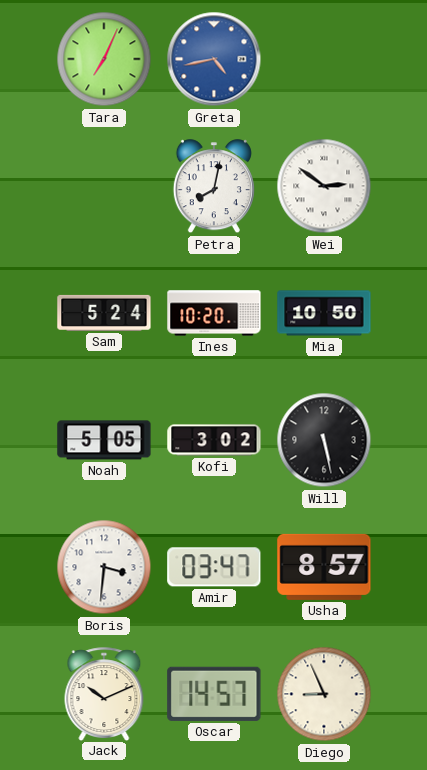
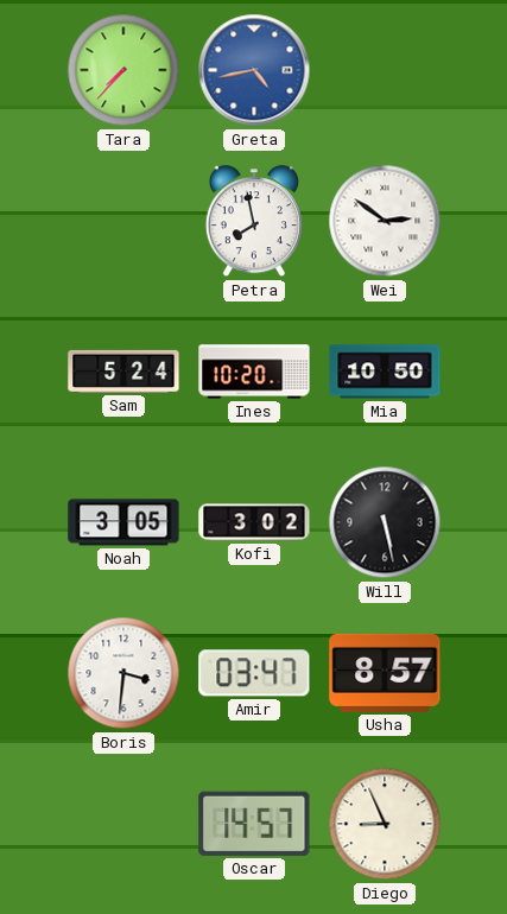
Tara: 7:04 -> 7:37 (123, 70)
Petra: 8:02 -> 7:58 (254, 222)
Noah: 5:05 -> 3:05 (123, 522)
Jack: 10:11 -> none (104, 694)
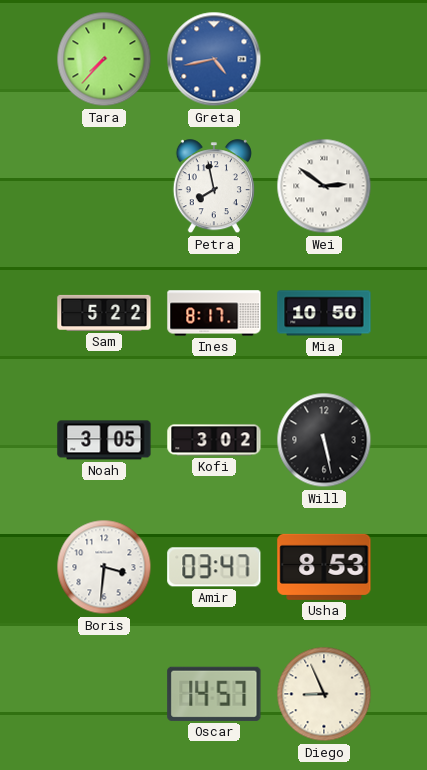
Sam: 5:24 -> 5:22 (104, 313)
Ines: 10:20 -> 8:17 (214, 313)
Usha: 8:57 -> 8:53 (324, 567)
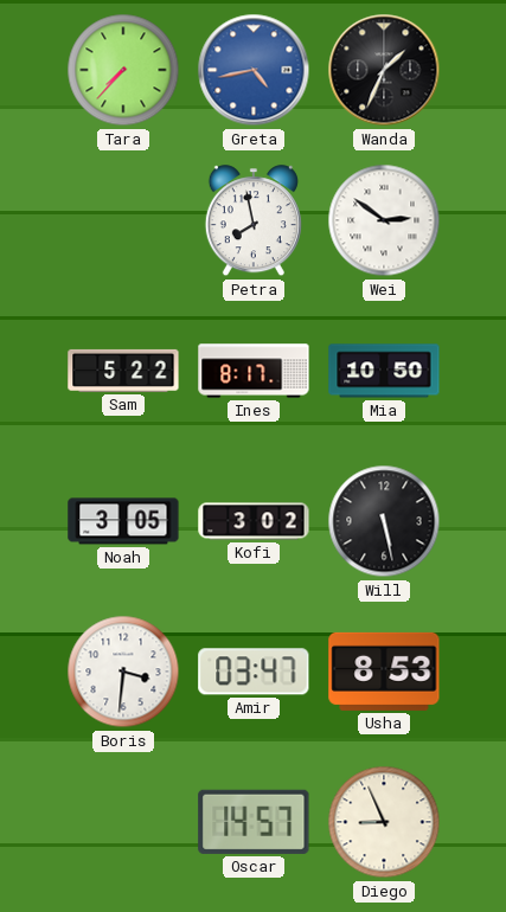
Wanda: none -> 1:34 (384, 70)
